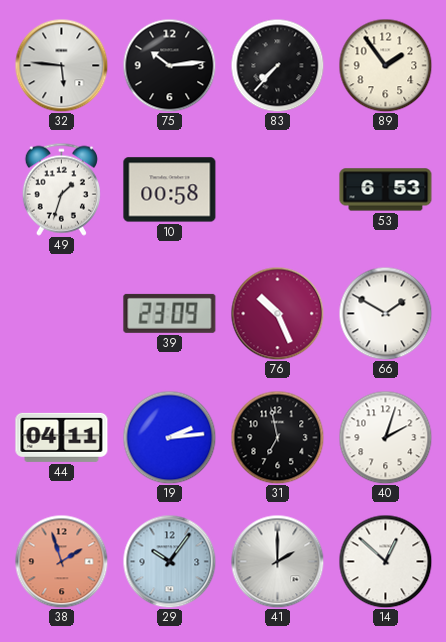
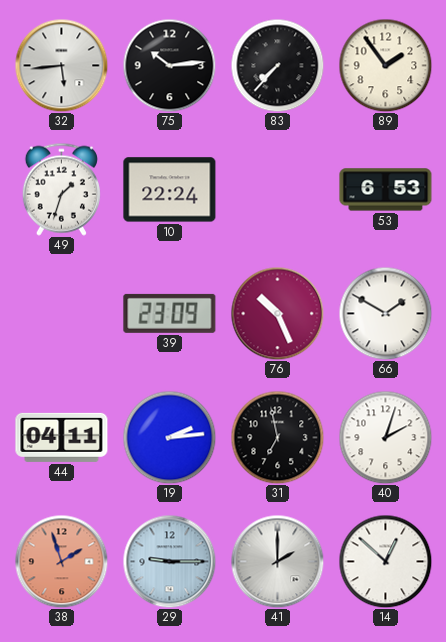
32: 5:46 -> 5:44 (61, 65)
10: 00:58 -> 22:24 (170, 190)
29: 10:06 -> 9:15 (169, 561)
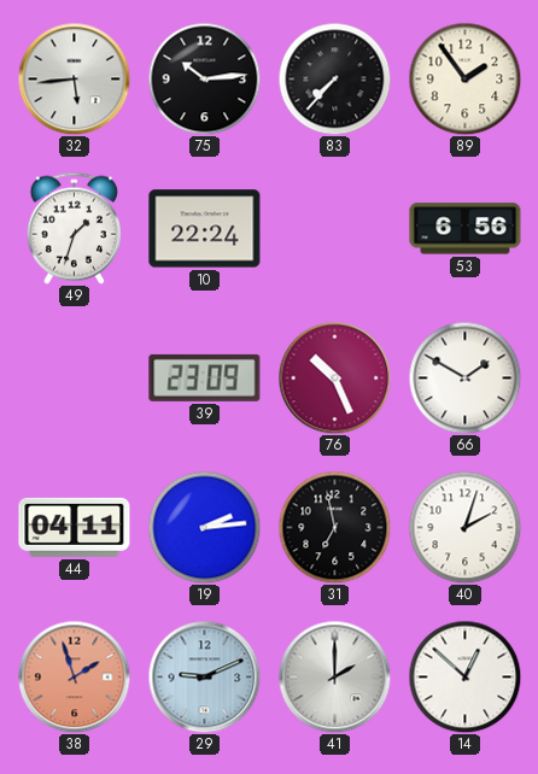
53: 6:53 -> 6:56 (466, 229)
29: 9:15 -> 9:11 (204, 676)
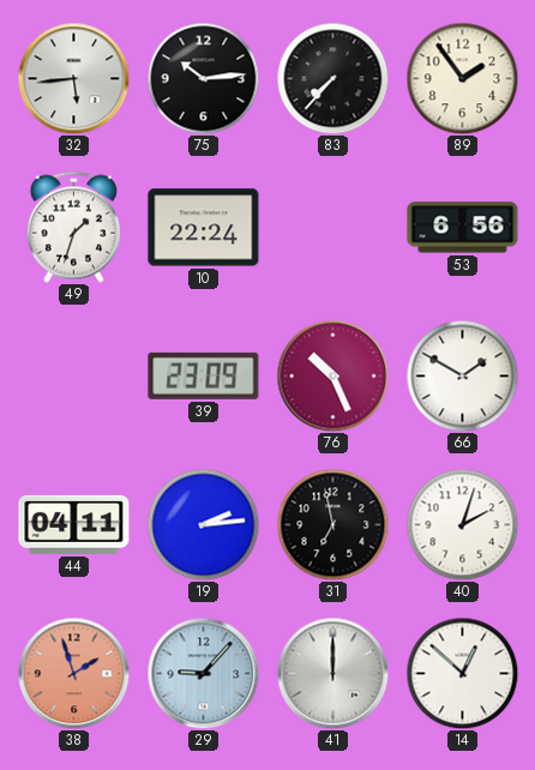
29: 9:11 -> 9:07 (203, 673)
41: 2:00 -> 12:00 (332, 673)
